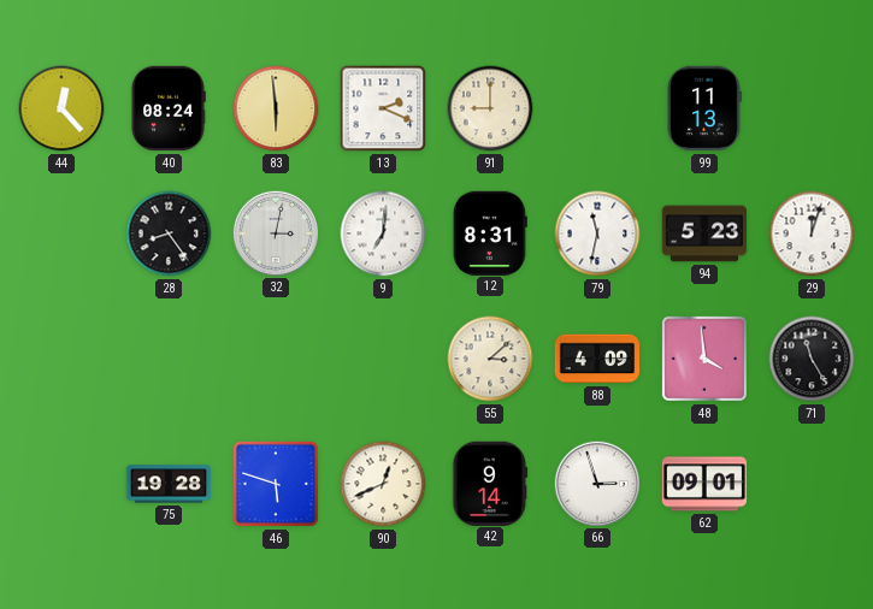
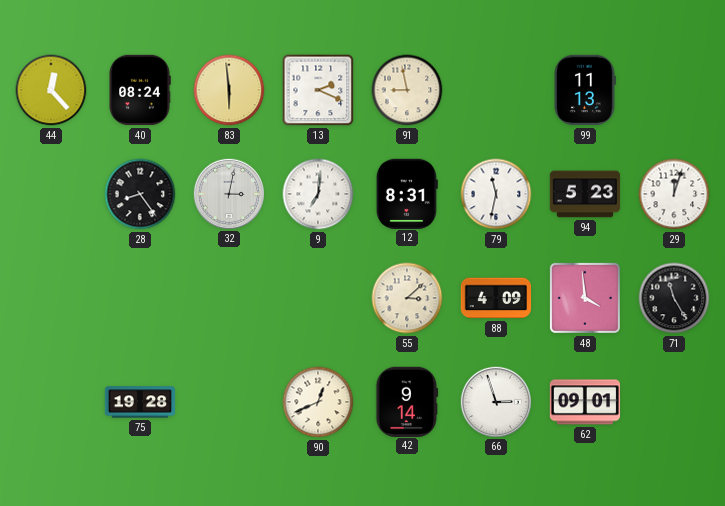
91: 9:00 -> 8:58 (407, 90)
46: 5:48 -> none (276, 484)
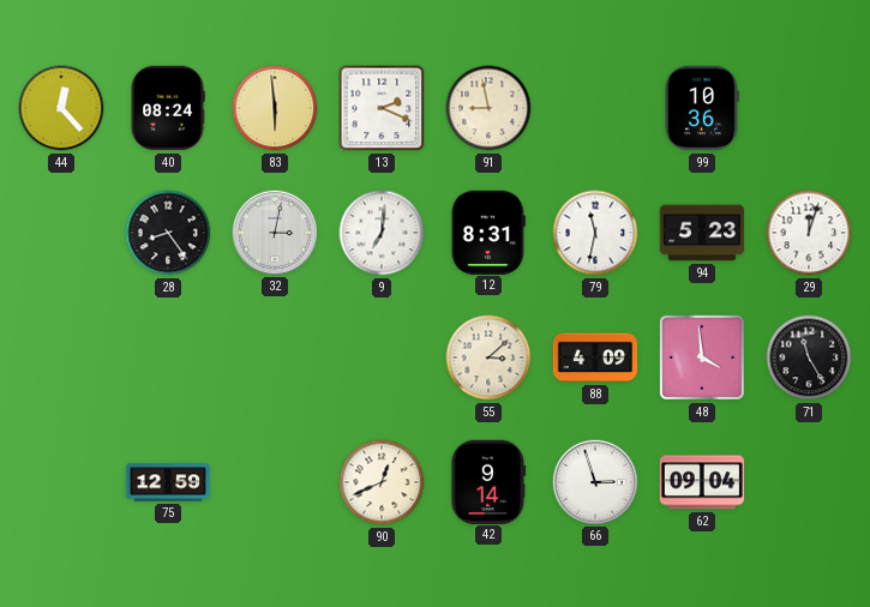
99: 11:13 -> 10:36 (702, 108)
75: 19:28 -> 12:59 (168, 482)
62: 09:01 -> 09:04 (702, 482)
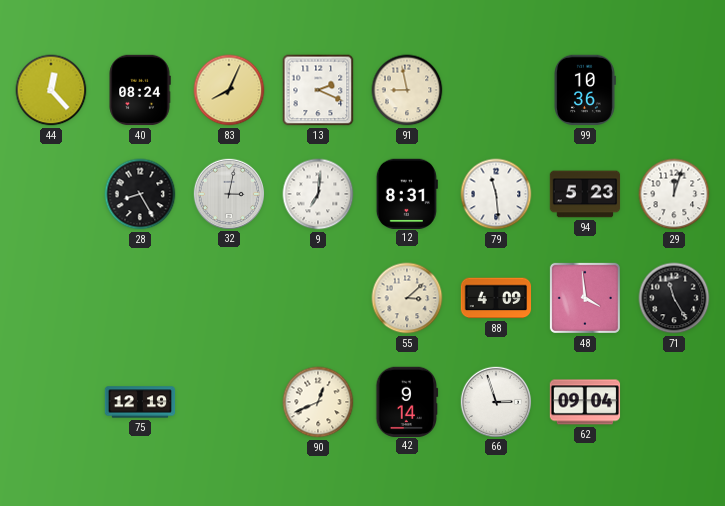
83: 5:59 -> 8:04 (229, 90)
28: 8:24 -> 8:25 (140, 194)
79: 11:32 -> 11:29 (496, 194)
75: 12:59 -> 12:19 (140, 402)
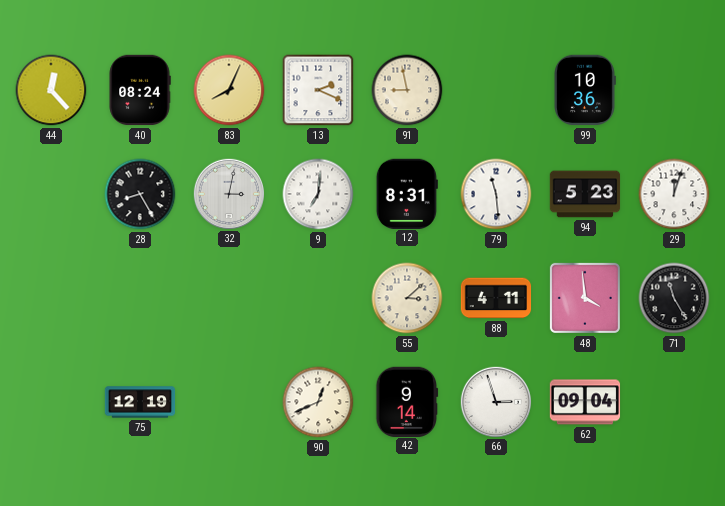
88: 4:09 -> 4:11 (496, 298)
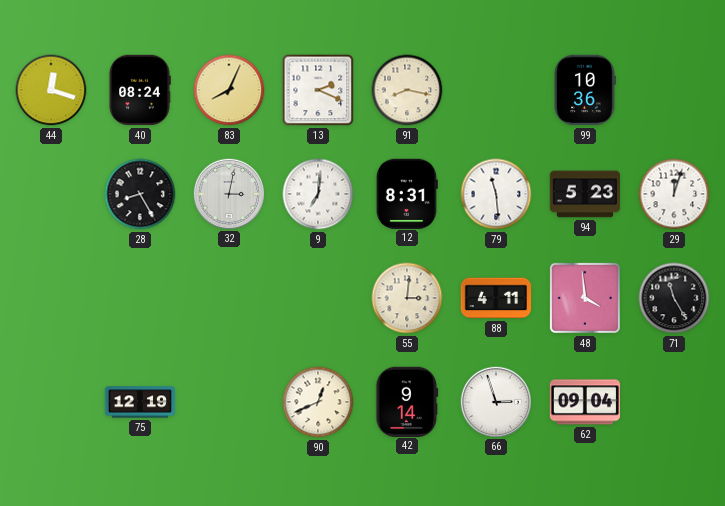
44: 12:23 -> 12:18 (51, 90)
91: 8:58 -> 8:17 (407, 90)
55: 3:08 -> 3:01 (407, 298)
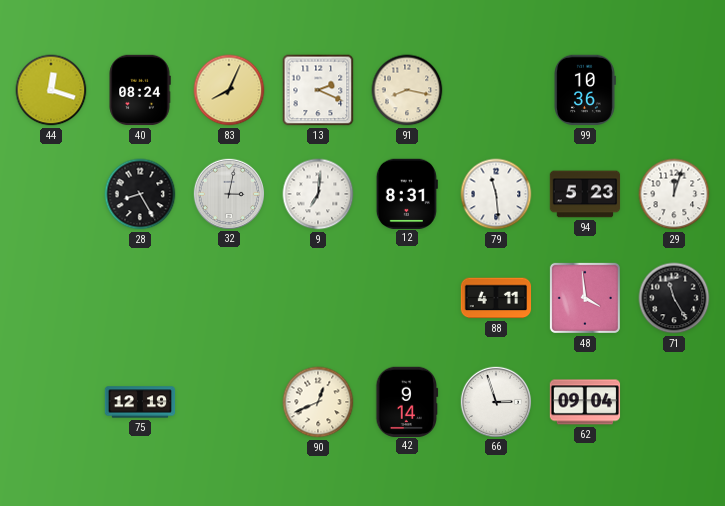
55: 3:01 -> none (407, 298)
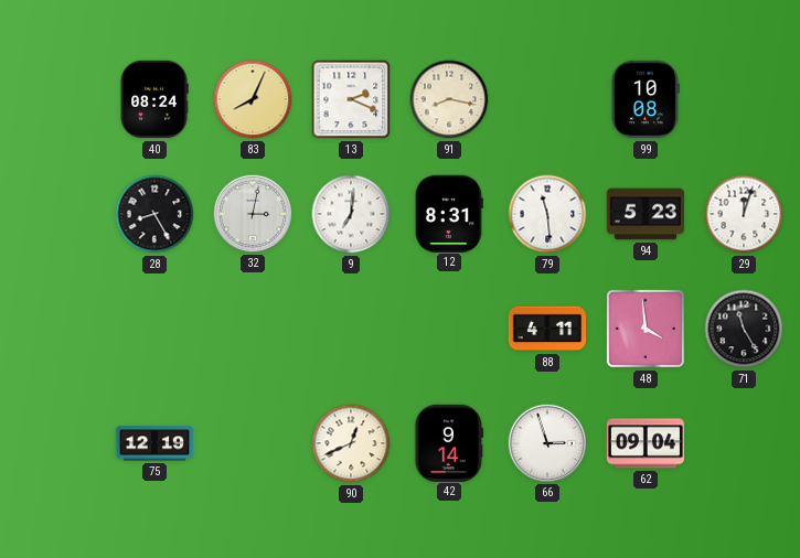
44: 12:18 -> none (51, 90)
99: 10:36 -> 10:08 (646, 99)
